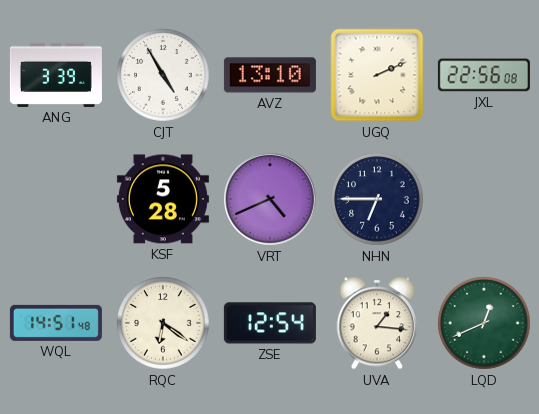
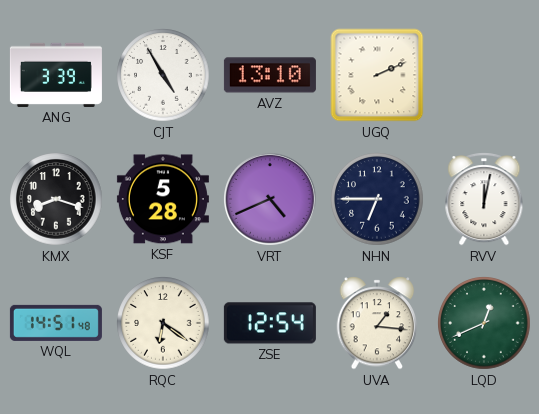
JXL: 22:56 -> none (484, 75)
KMX: none -> 8:18 (56, 199)
RVV: none -> 12:02 (484, 199)
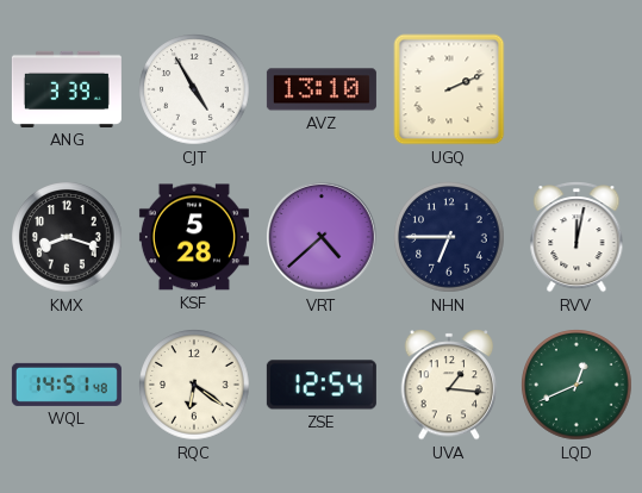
VRT: 4:41 -> 4:38 (323, 238)
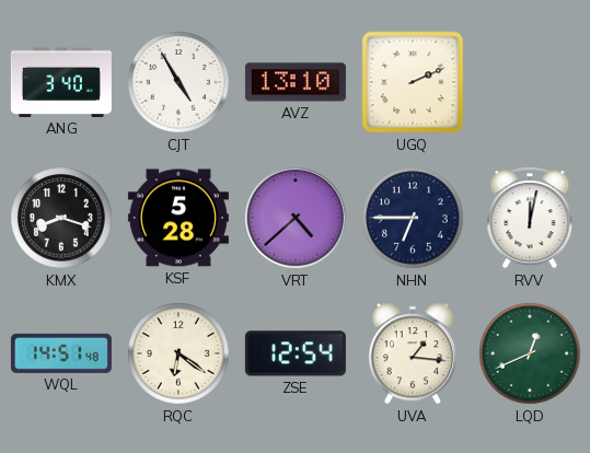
ANG: 3:39 -> 3:40 (61, 82)
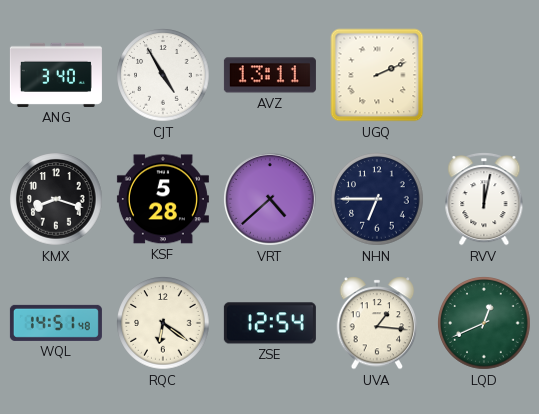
AVZ: 13:10 -> 13:11 (270, 75)
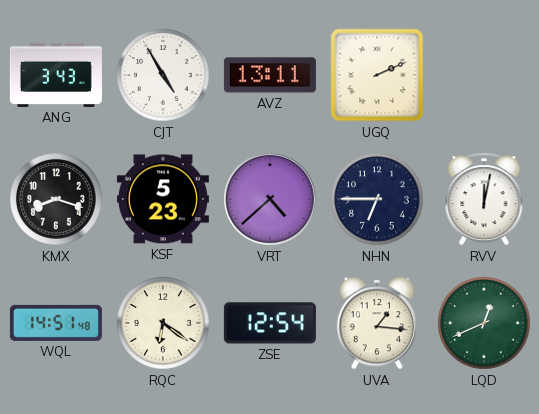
ANG: 3:40 -> 3:43 (56, 75)
KSF: 5:28 -> 5:23 (163, 199)
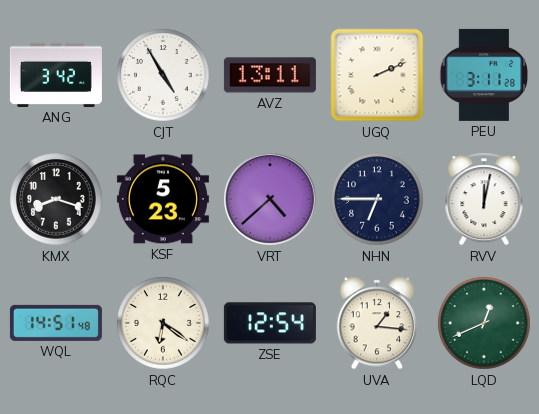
ANG: 3:43 -> 3:42 (56, 75)
PEU: none -> 3:11 (484, 75)
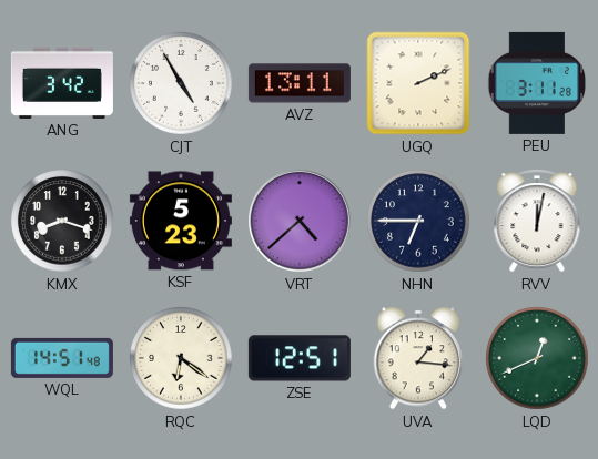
ZSE: 12:54 -> 12:51 (300, 358)
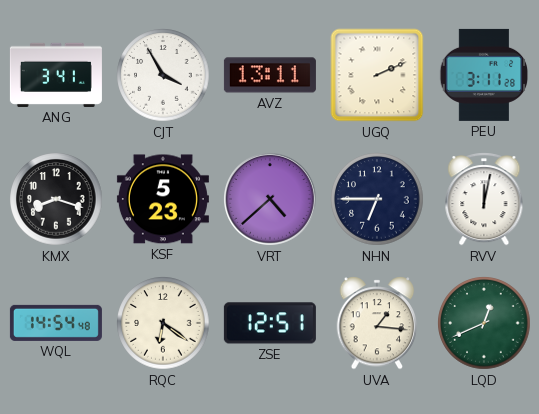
ANG: 3:42 -> 3:41 (56, 75)
CJT: 4:55 -> 3:55 (163, 75)
WQL: 14:51 -> 14:54 (56, 323)
